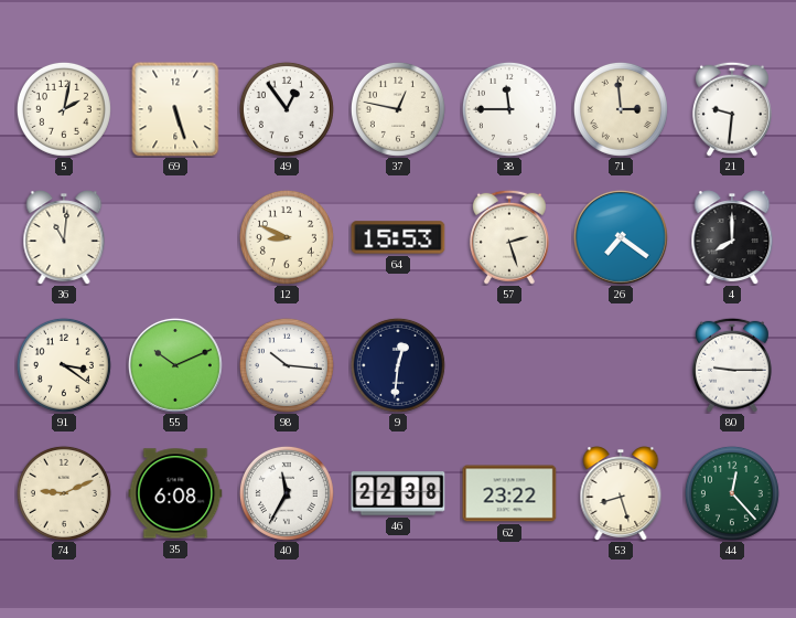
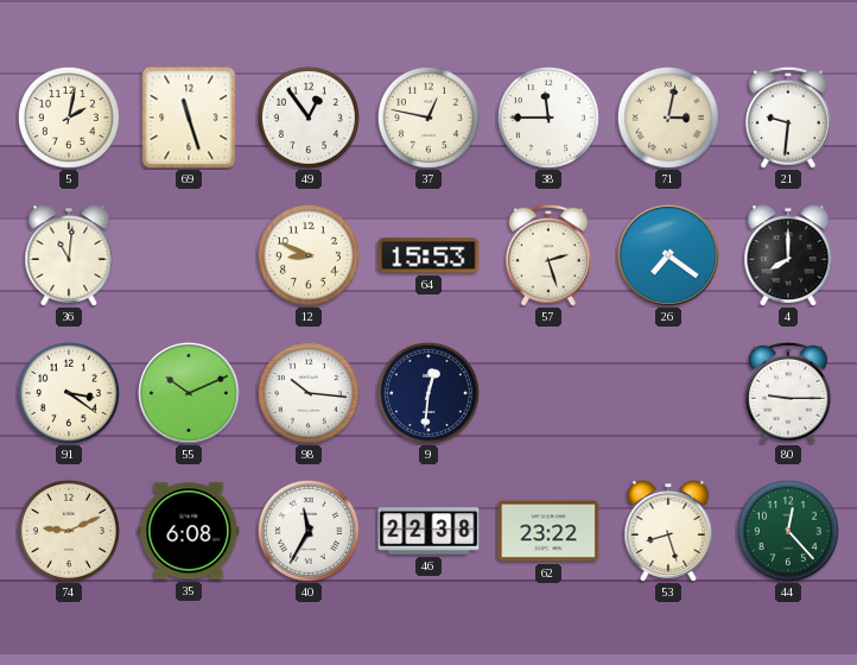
69: 5:27 -> 11:27 (189, 118)
71: 2:59 -> 3:02 (668, 118)
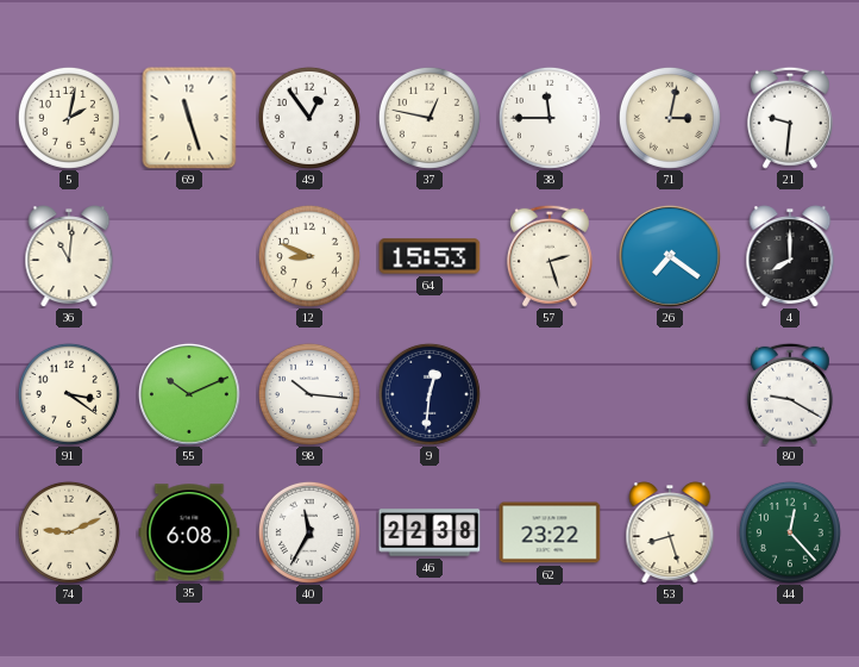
80: 9:15 -> 9:20 (790, 394)
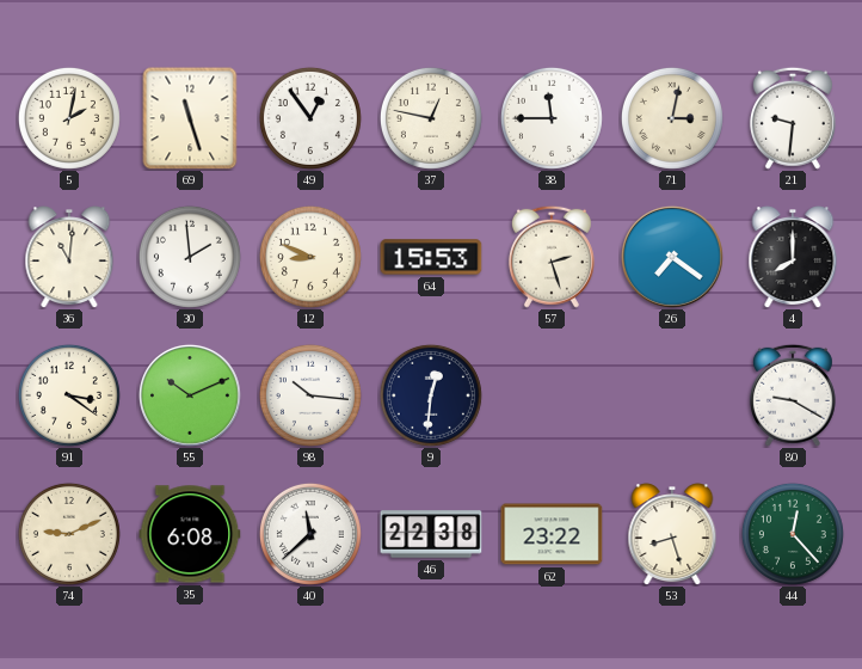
30: none -> 1:59 (190, 257)
40: 11:35 -> 11:38 (310, 534)
